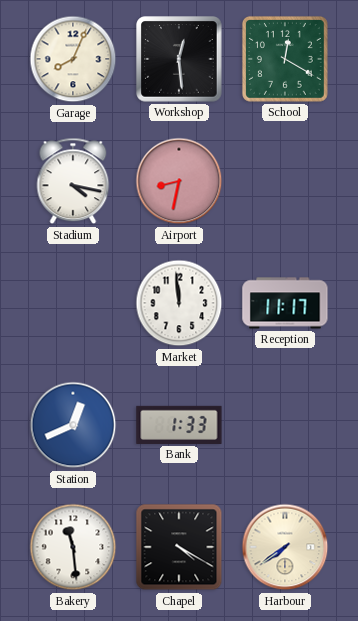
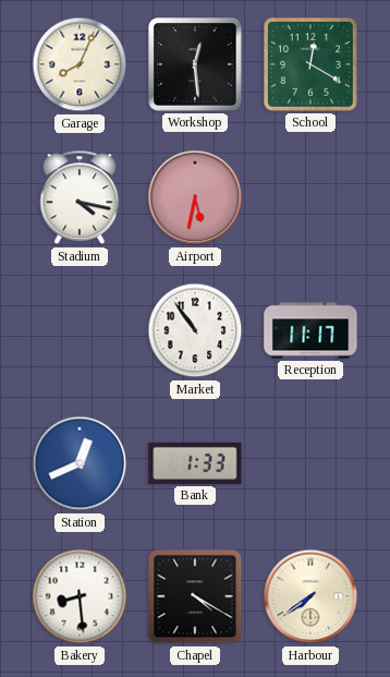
Airport: 8:32 -> 5:32 (195, 197)
Market: 11:59 -> 10:54 (195, 330)
Bakery: 11:29 -> 8:29 (80, 596)
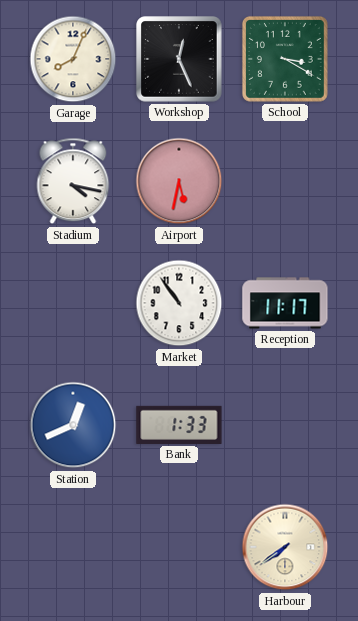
Workshop: 12:29 -> 12:26 (179, 59)
School: 12:20 -> 3:20 (285, 59)
Bakery: 8:29 -> none (80, 596)
Chapel: 4:20 -> none (195, 596)
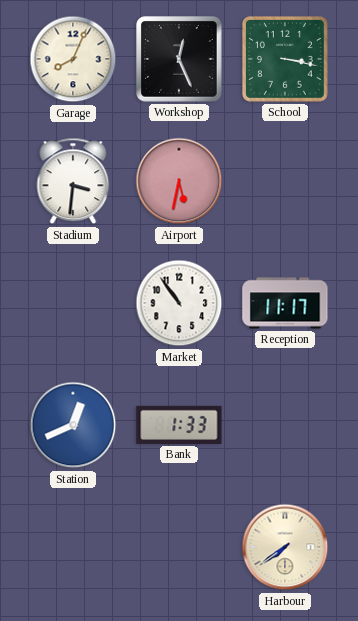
School: 3:20 -> 3:17 (285, 59)
Stadium: 4:17 -> 3:31 (73, 181)
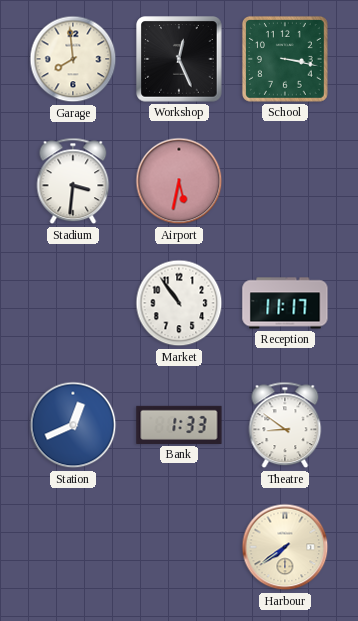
Garage: 8:04 -> 7:59 (73, 59)
Theatre: none -> 8:51 (285, 425)
